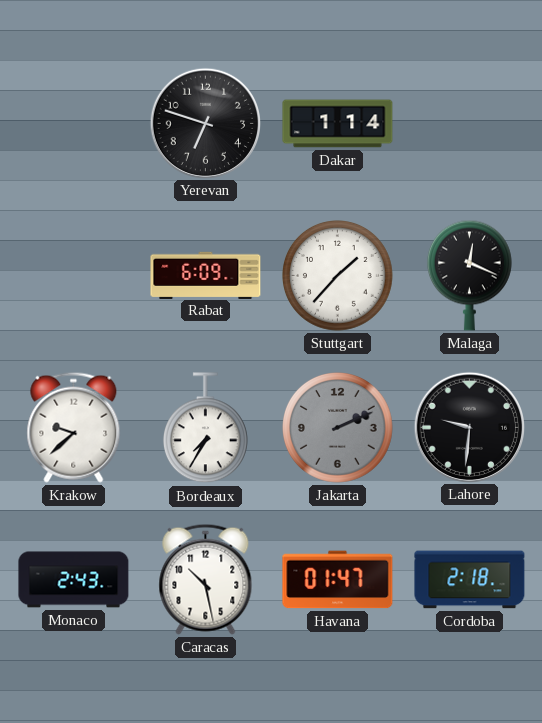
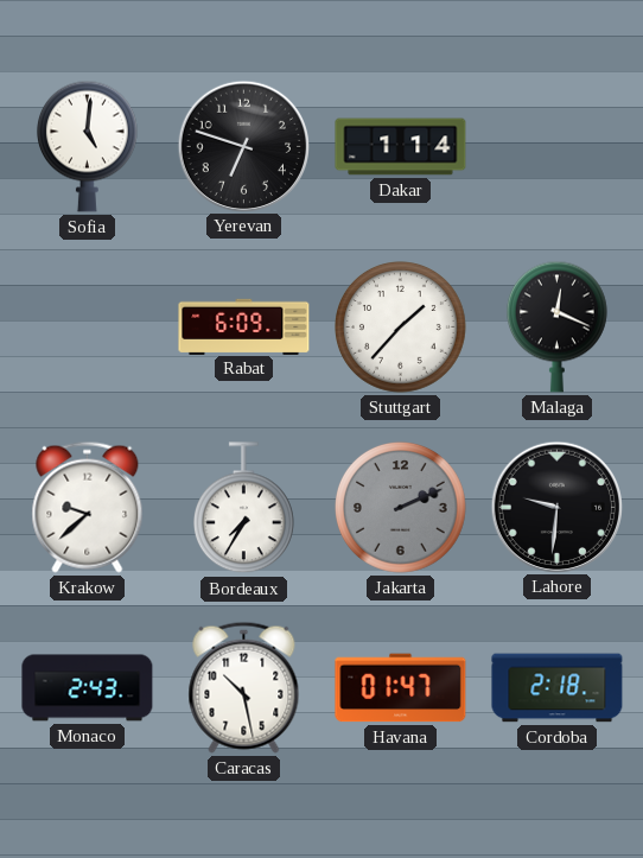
Sofia: none -> 5:01 (87, 146)
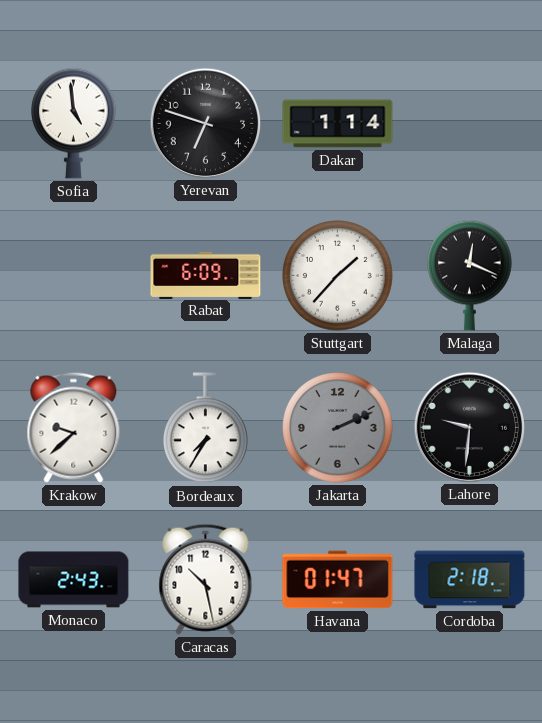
Sofia: 5:01 -> 4:59 (73, 123)
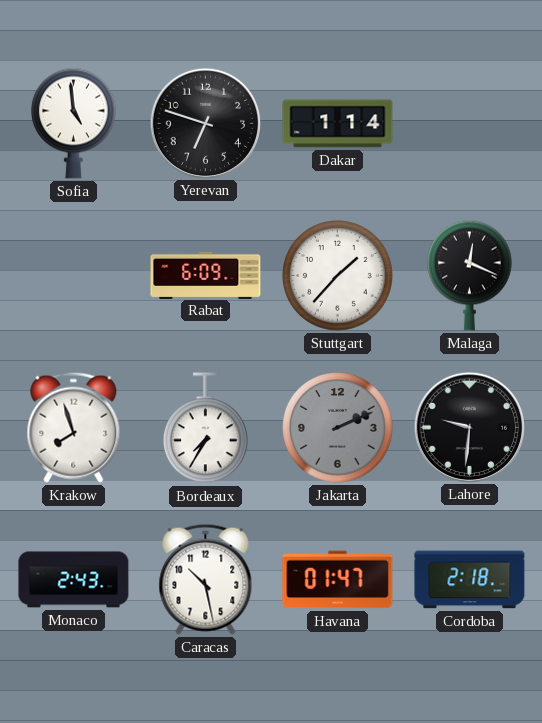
Krakow: 9:38 -> 7:57 (74, 427)
